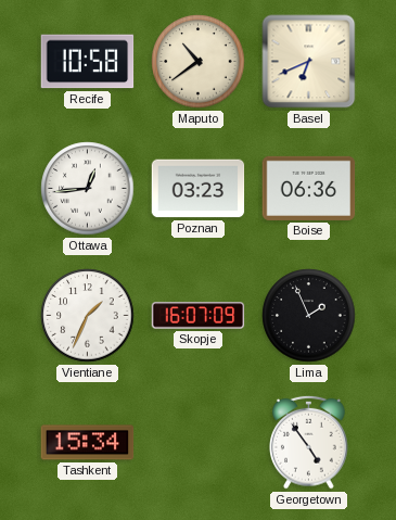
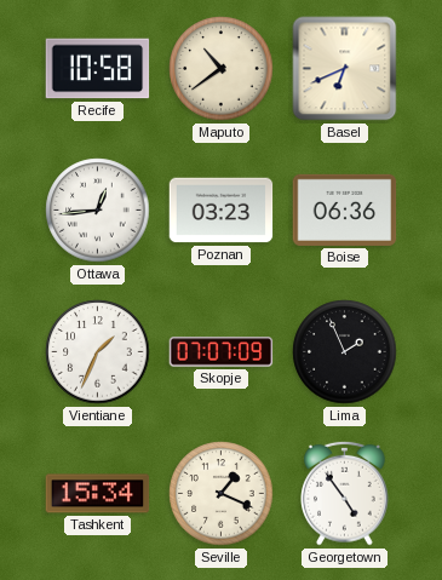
Skopje: 16:07 -> 07:07 (222, 352)
Seville: none -> 1:19 (222, 494)
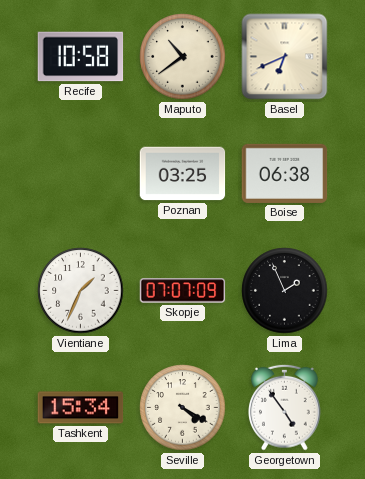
Ottawa: 12:44 -> none (98, 211)
Poznan: 03:23 -> 03:25 (183, 174)
Boise: 06:36 -> 06:38 (285, 173)
Seville: 1:19 -> 4:20 (183, 408)
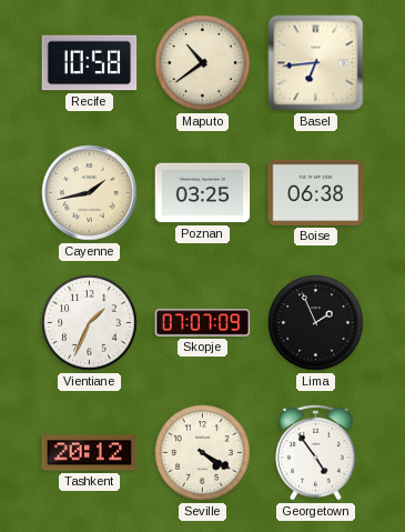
Basel: 6:41 -> 6:44 (316, 63)
Cayenne: none -> 1:43 (90, 193)
Tashkent: 15:34 -> 20:12 (90, 453)
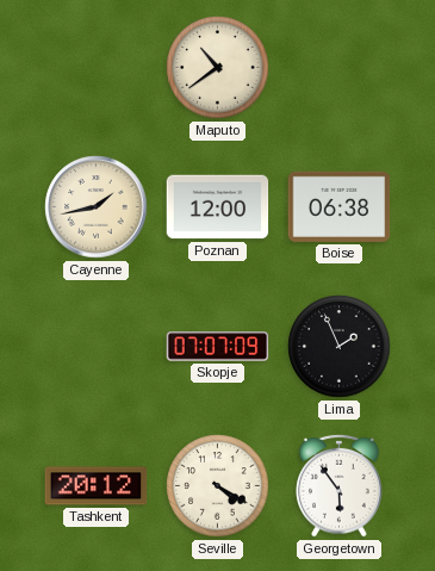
Recife: 10:58 -> none (90, 63)
Basel: 6:44 -> none (316, 63)
Poznan: 03:25 -> 12:00 (218, 207)
Vientiane: 1:34 -> none (90, 323)
Georgetown: 4:54 -> 5:54 (340, 485)
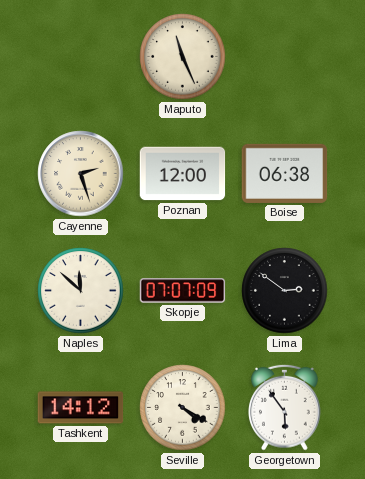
Maputo: 10:39 -> 11:26 (183, 57)
Cayenne: 1:43 -> 2:27 (81, 174)
Naples: none -> 11:52 (81, 291)
Lima: 1:56 -> 2:51 (285, 291)
Tashkent: 20:12 -> 14:12 (81, 408)
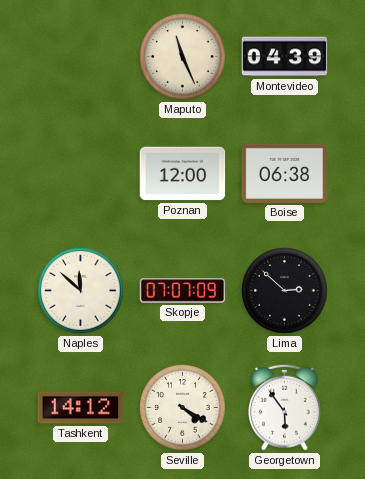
Montevideo: none -> 04:39 (285, 57)
Cayenne: 2:27 -> none (81, 174)
Lima: 2:51 -> 2:52 (285, 291)
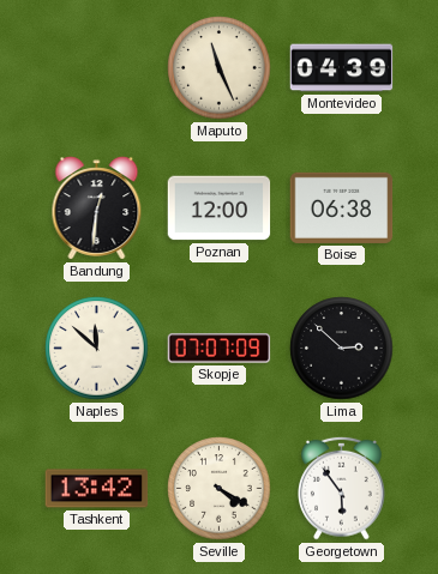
Bandung: none -> 12:31 (97, 209)
Tashkent: 14:12 -> 13:42 (97, 489)
